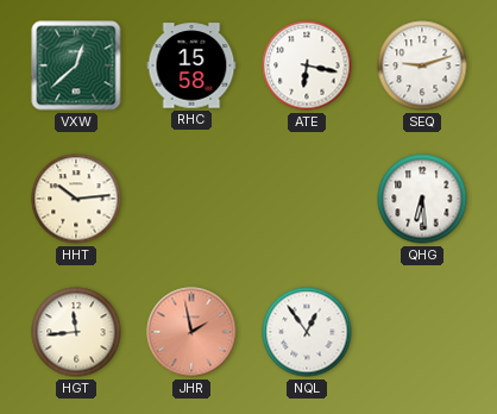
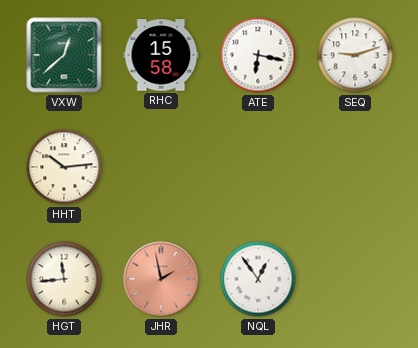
QHG: 6:29 -> none (422, 199)
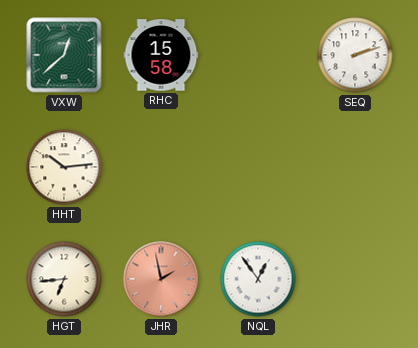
ATE: 6:17 -> none (258, 55)
SEQ: 9:12 -> 2:12 (355, 55)
HGT: 11:44 -> 6:44 (64, 279)
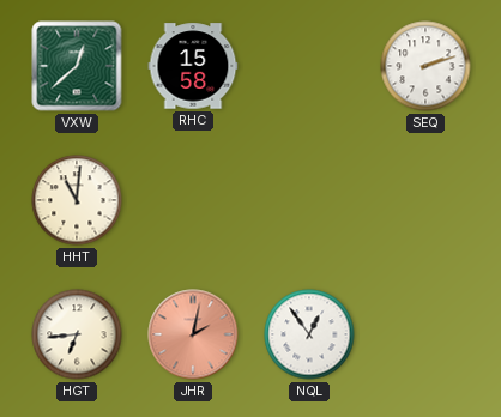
HHT: 10:14 -> 11:01 (77, 200)
JHR: 1:58 -> 2:02 (193, 334)
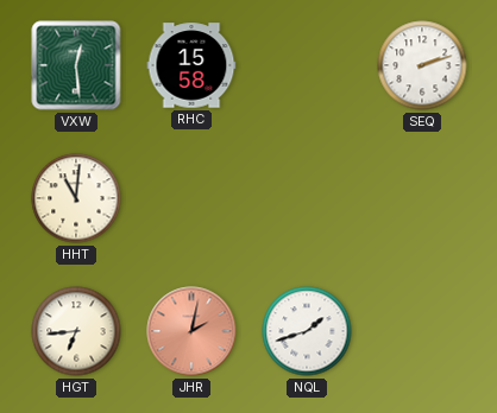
VXW: 12:38 -> 12:29 (76, 65)
NQL: 12:54 -> 1:42 (307, 331)
